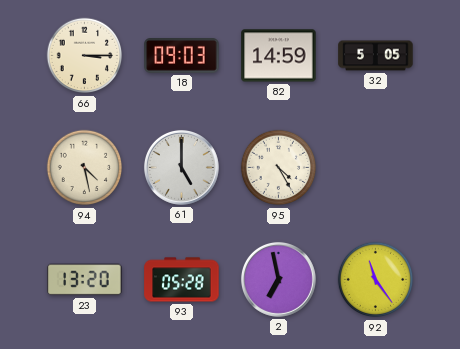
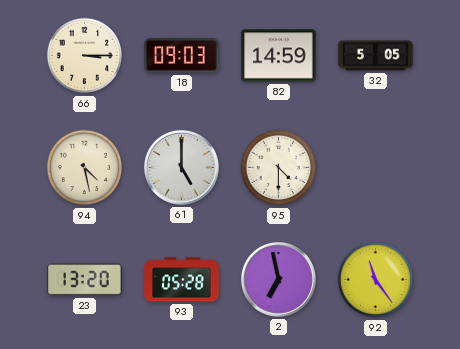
95: 4:25 -> 4:30 (279, 168)
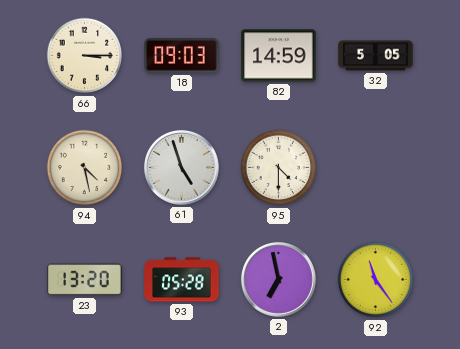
61: 5:00 -> 4:57 (181, 167)
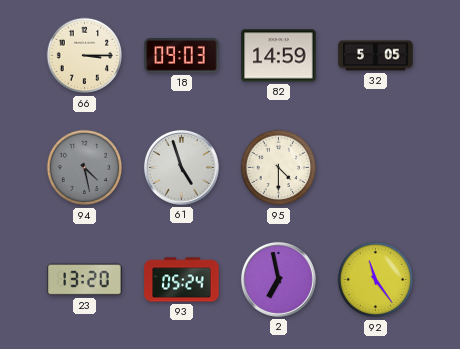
94 dial: cream -> grey (85, 168)
93: 05:28 -> 05:24 (182, 280)
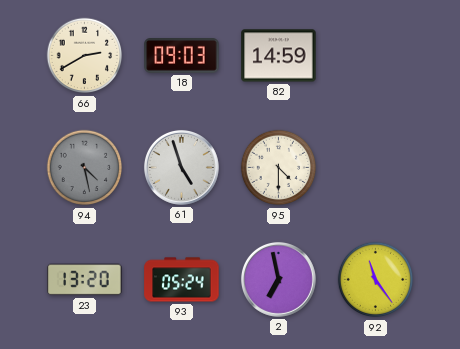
66: 3:15 -> 2:40 (85, 56)
32: 5:05 -> none (376, 56)
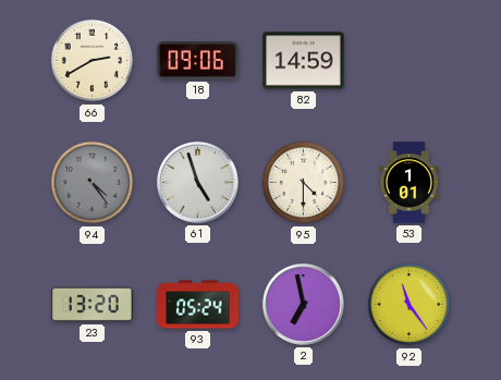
18: 09:03 -> 09:06 (198, 61)
94: 4:28 -> 4:24 (93, 183)
53: none -> 1:01 (408, 183)
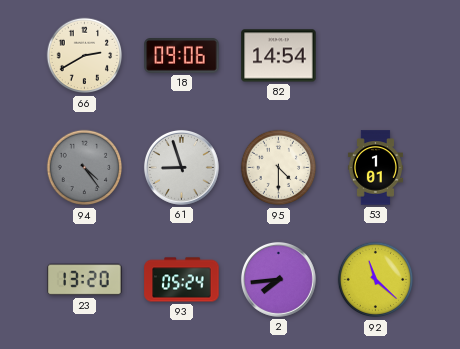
82: 14:59 -> 14:54 (279, 56)
61: 4:57 -> 8:57 (181, 167)
2: 6:58 -> 7:44 (278, 279)
92: 11:24 -> 11:22 (376, 280)
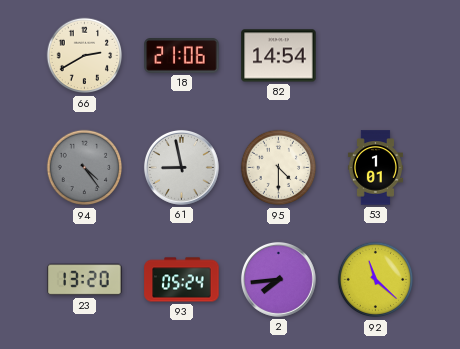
18: 09:06 -> 21:06 (182, 56)
61: 8:57 -> 8:58 (181, 167)
